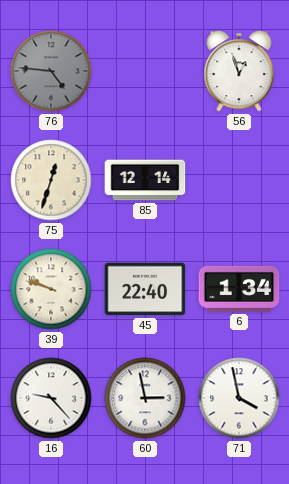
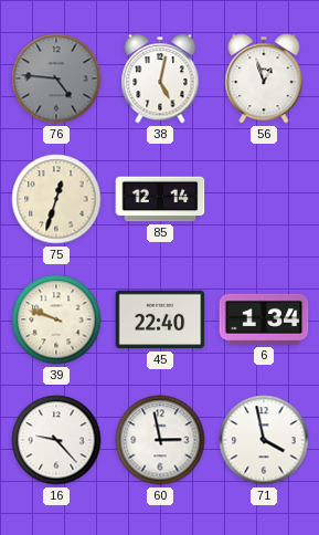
38: none -> 5:02 (160, 78)
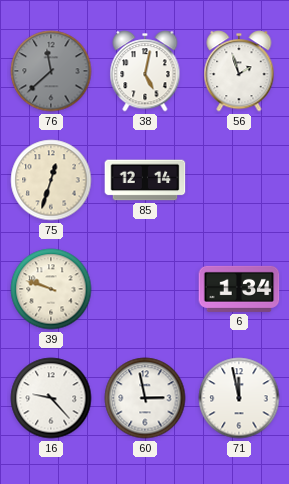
76: 4:46 -> 11:38 (51, 71)
56: 12:57 -> 1:57 (239, 71)
45: 22:40 -> none (160, 319)
71: 3:58 -> 11:58 (239, 398)
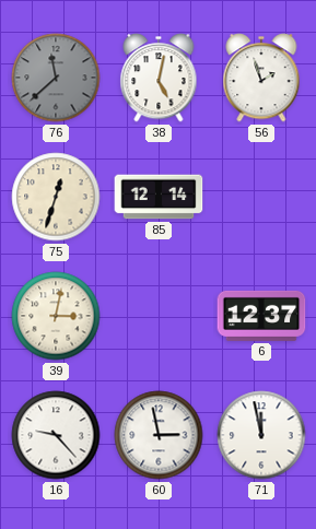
39: 9:48 -> 3:02 (56, 316)
6: 1:34 -> 12:37 (261, 316)
